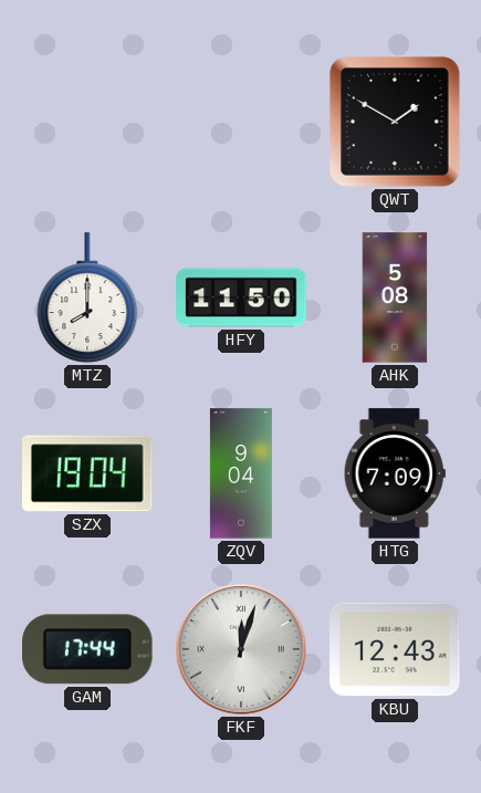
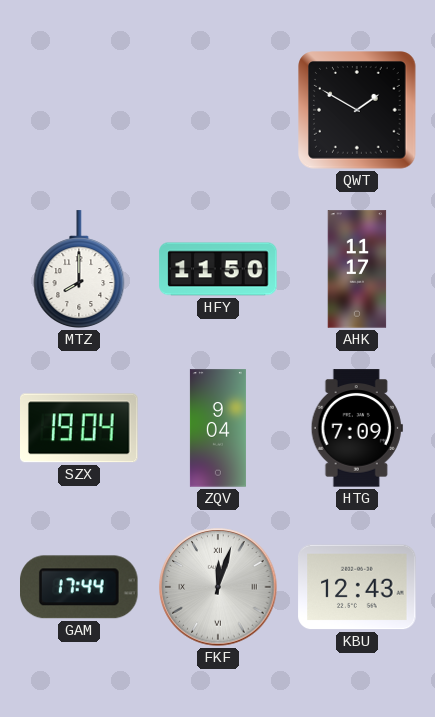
AHK: 5:08 -> 11:17 (357, 269)
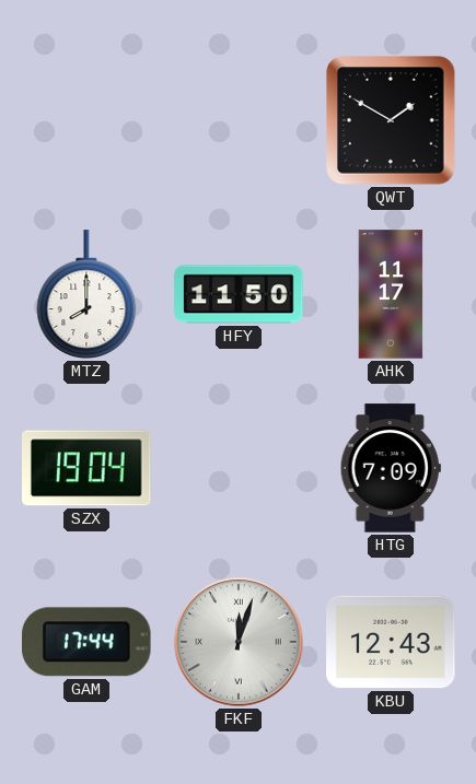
ZQV: 9:04 -> none (218, 428)
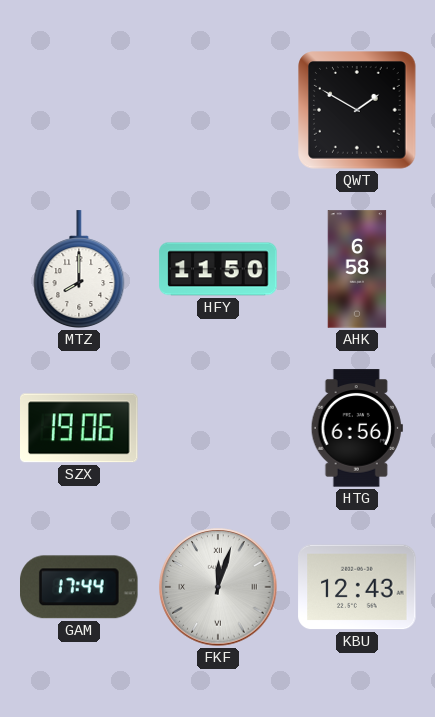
AHK: 11:17 -> 6:58 (357, 269)
SZX: 19:04 -> 19:06 (80, 428)
HTG: 7:09 -> 6:56 (357, 428)
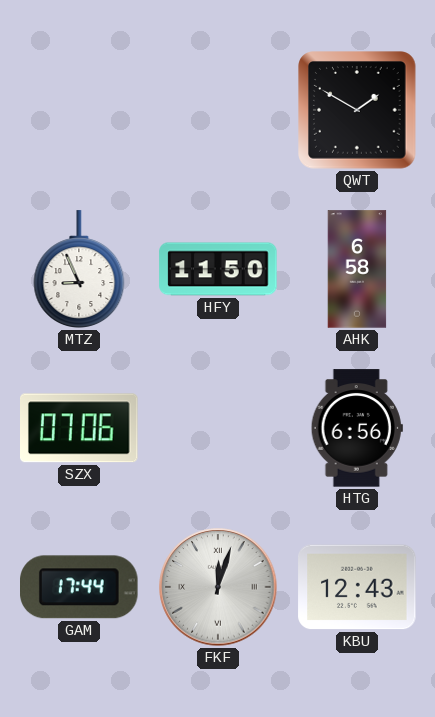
MTZ: 8:00 -> 8:56 (79, 269)
SZX: 19:06 -> 07:06 (80, 428)
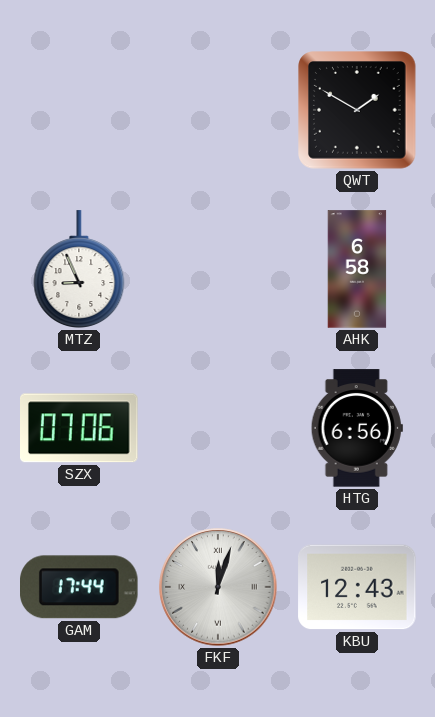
HFY: 11:50 -> none (218, 269)
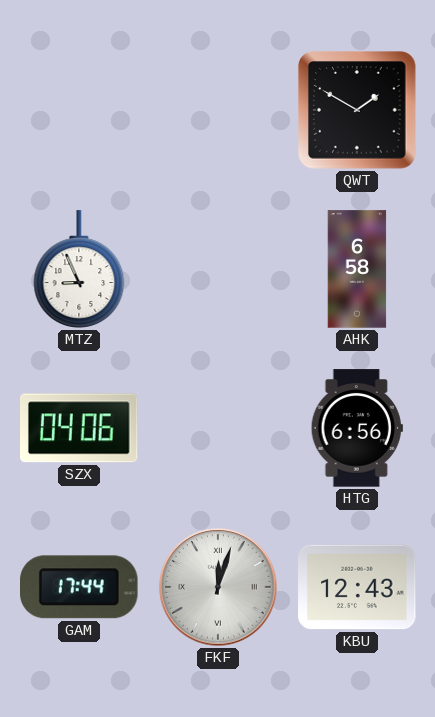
SZX: 07:06 -> 04:06 (80, 428)
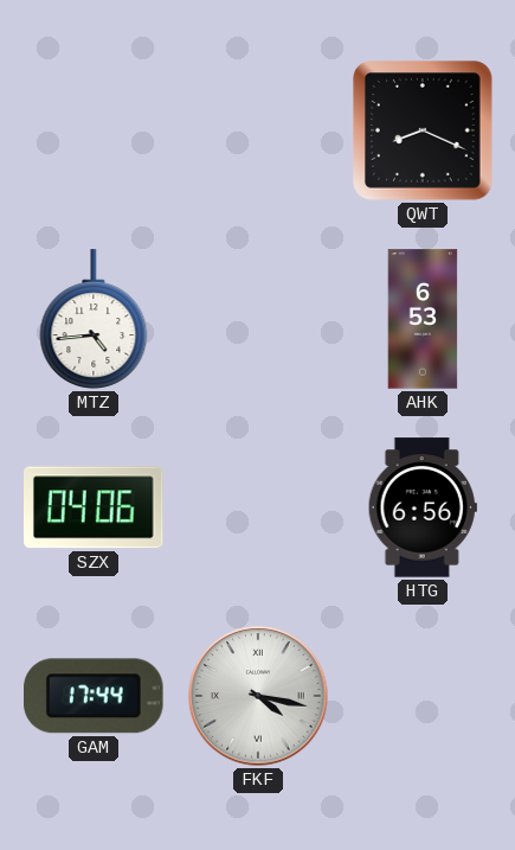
QWT: 1:50 -> 8:19 (423, 130)
MTZ: 8:56 -> 4:44 (94, 319)
AHK: 6:58 -> 6:53 (423, 319)
FKF: 12:03 -> 4:17 (258, 696)
KBU: 12:43 -> none (357, 587)
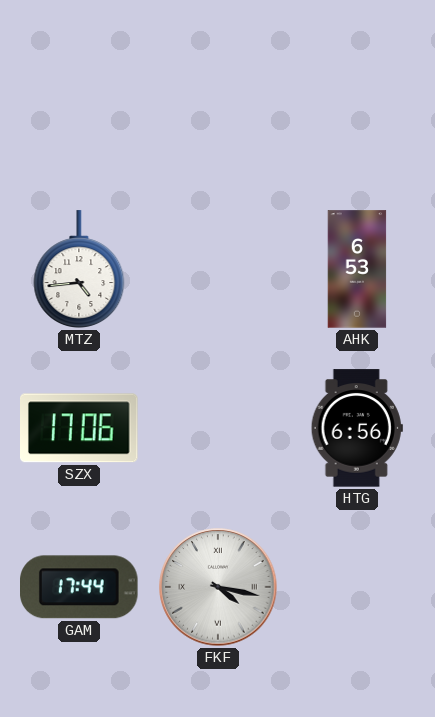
QWT: 8:19 -> none (423, 130)
SZX: 04:06 -> 17:06 (80, 428)
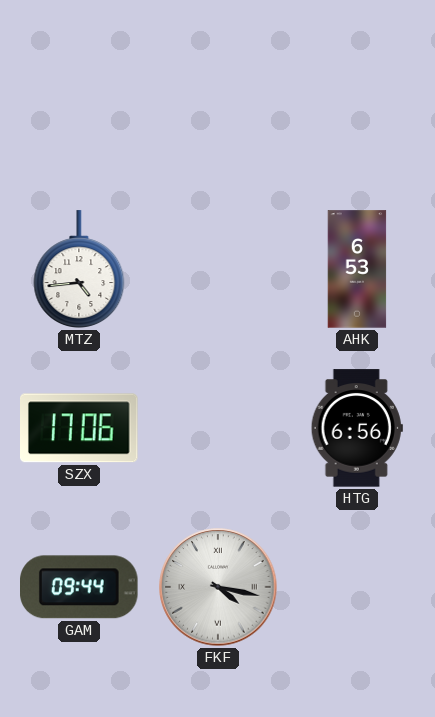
GAM: 17:44 -> 09:44 (80, 587)
